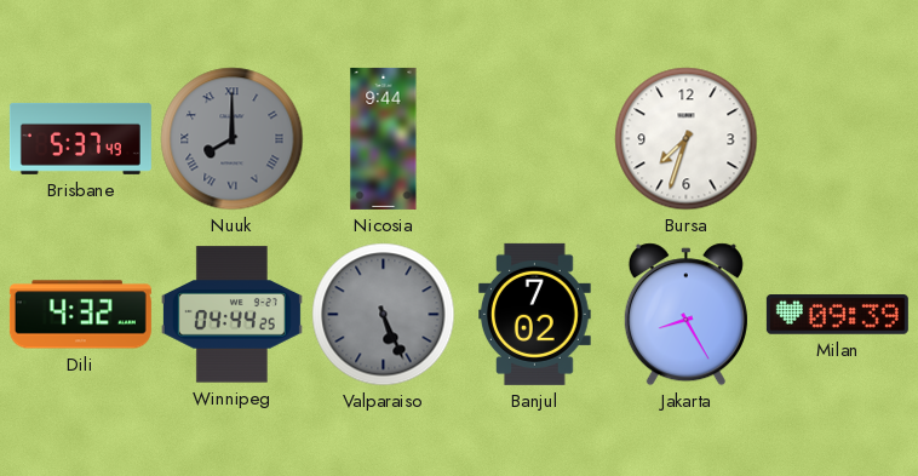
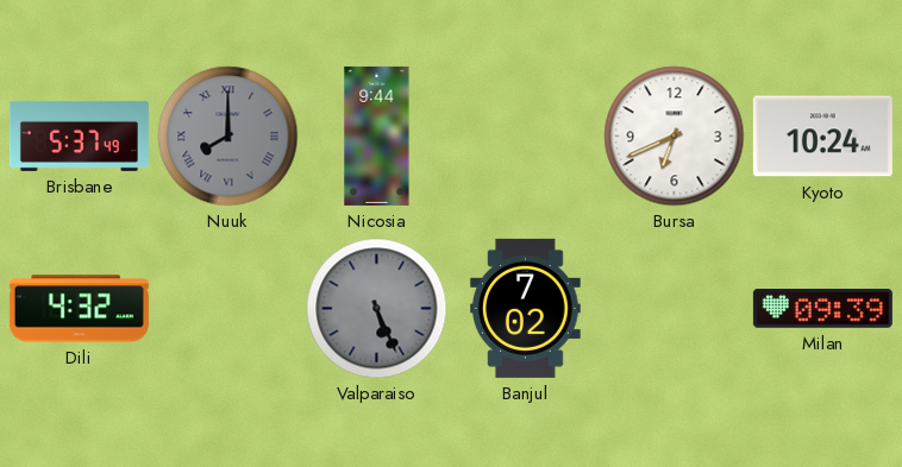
Bursa: 7:33 -> 6:41 (675, 137)
Kyoto: none -> 10:24 (822, 137)
Winnipeg: 04:44 -> none (231, 315)
Jakarta: 8:25 -> none (685, 315)
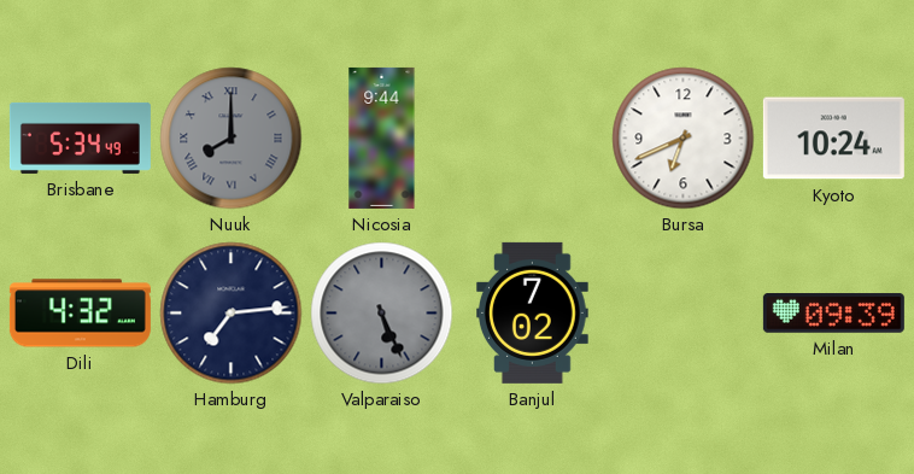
Brisbane: 5:37 -> 5:34 (80, 137)
Hamburg: none -> 7:14 (232, 314)
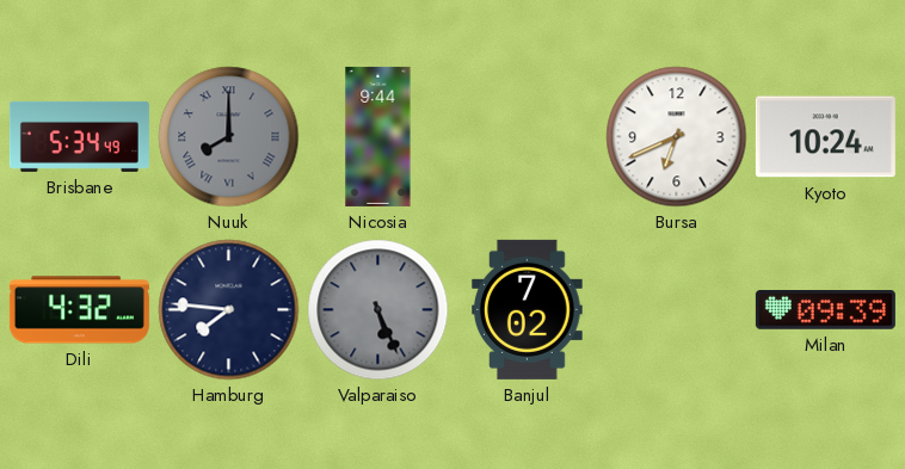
Hamburg: 7:14 -> 7:46 (229, 310)
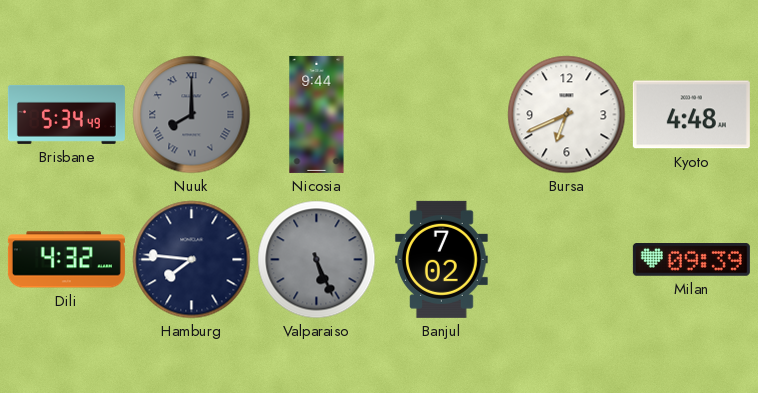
Kyoto: 10:24 -> 4:48 (691, 115)
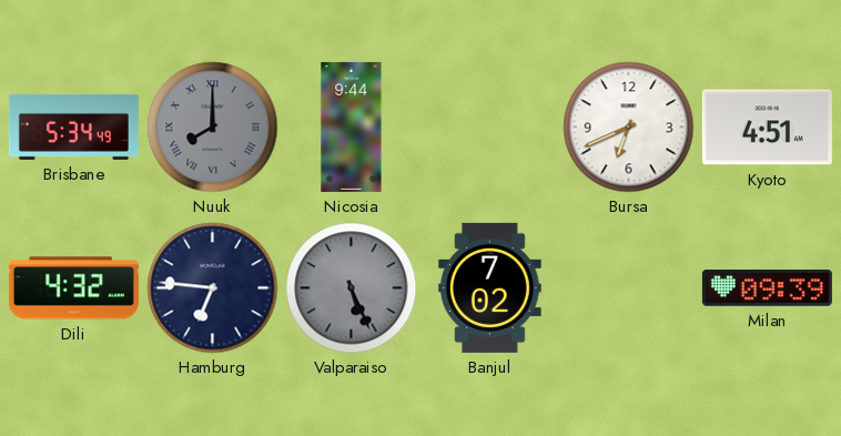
Kyoto: 4:48 -> 4:51 (767, 128)
Hamburg: 7:46 -> 6:46 (213, 288)
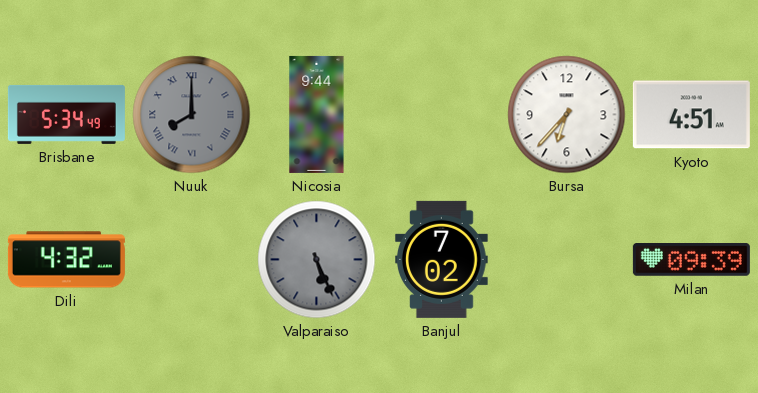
Bursa: 6:41 -> 6:37 (567, 115)
Hamburg: 6:46 -> none (213, 288)
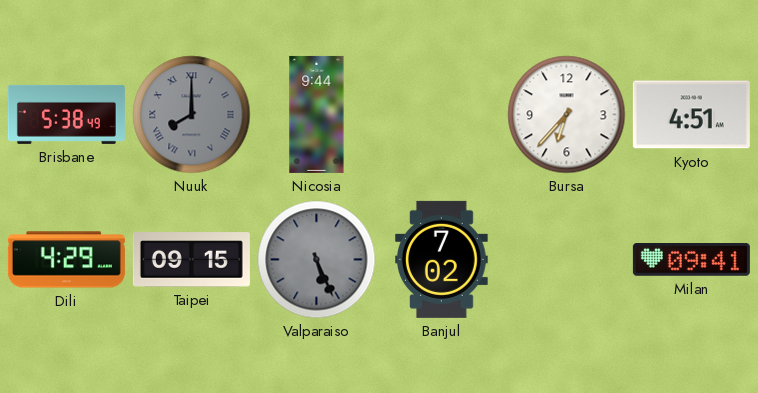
Brisbane: 5:34 -> 5:38 (66, 114)
Dili: 4:32 -> 4:29 (66, 260)
Taipei: none -> 09:15 (191, 260)
Milan: 09:39 -> 09:41 (691, 260)
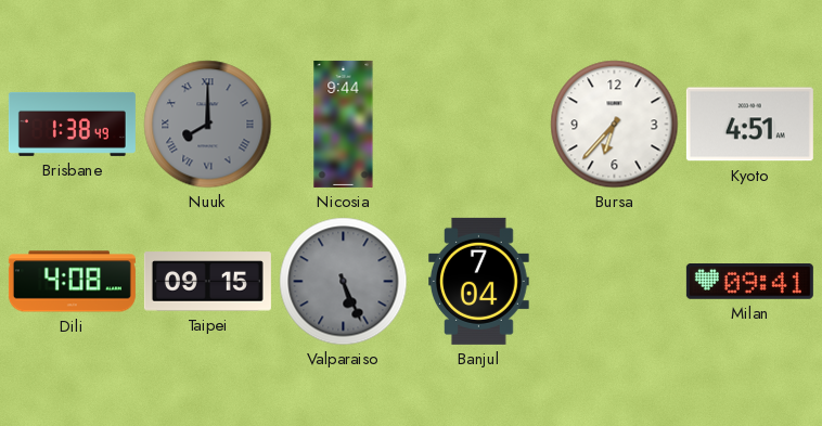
Brisbane: 5:38 -> 1:38 (72, 124)
Dili: 4:29 -> 4:08 (72, 282)
Banjul: 7:02 -> 7:04 (479, 281)
